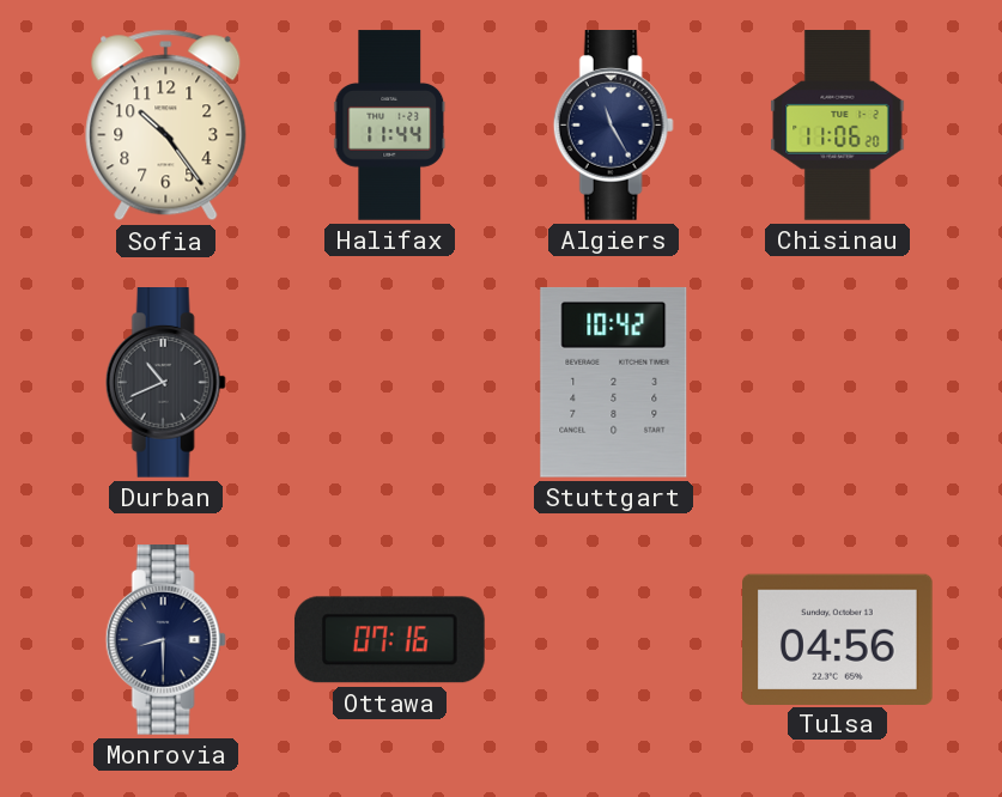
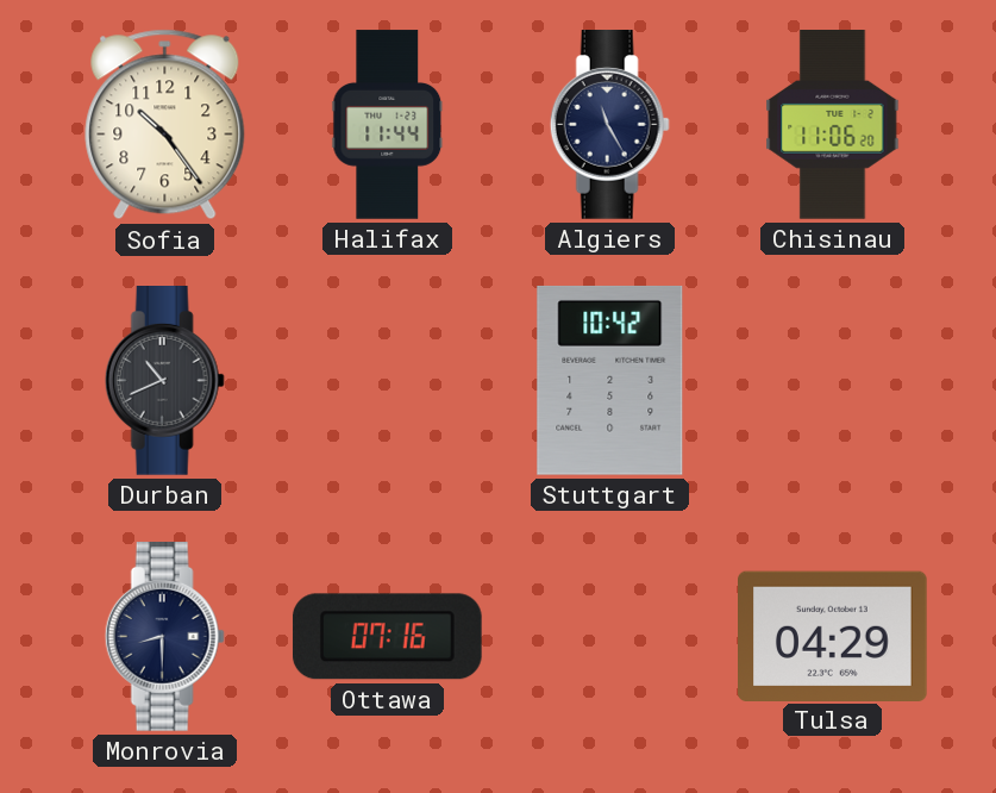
Tulsa: 04:56 -> 04:29 (833, 636)
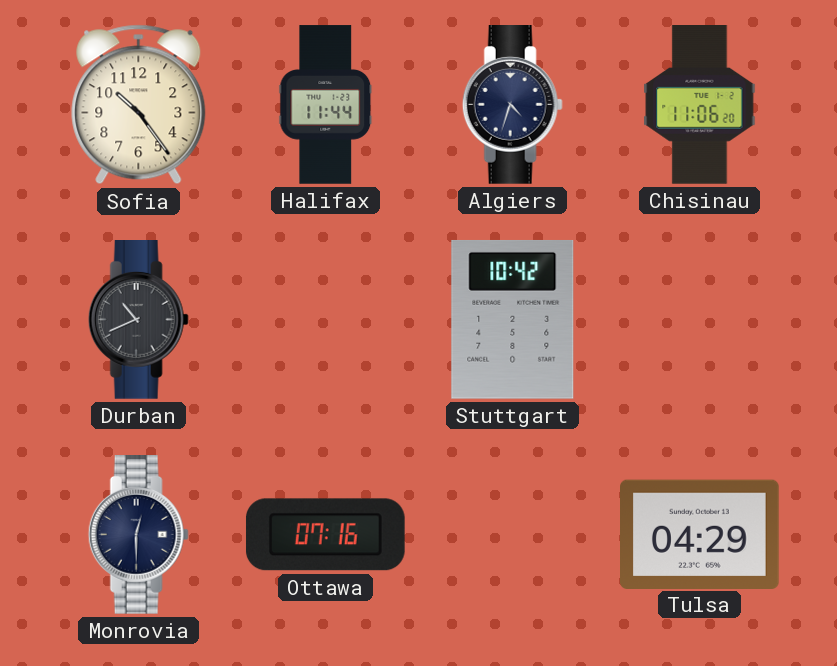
Algiers: 11:25 -> 4:33 (512, 105)
Monrovia: 8:30 -> 12:30 (138, 535)
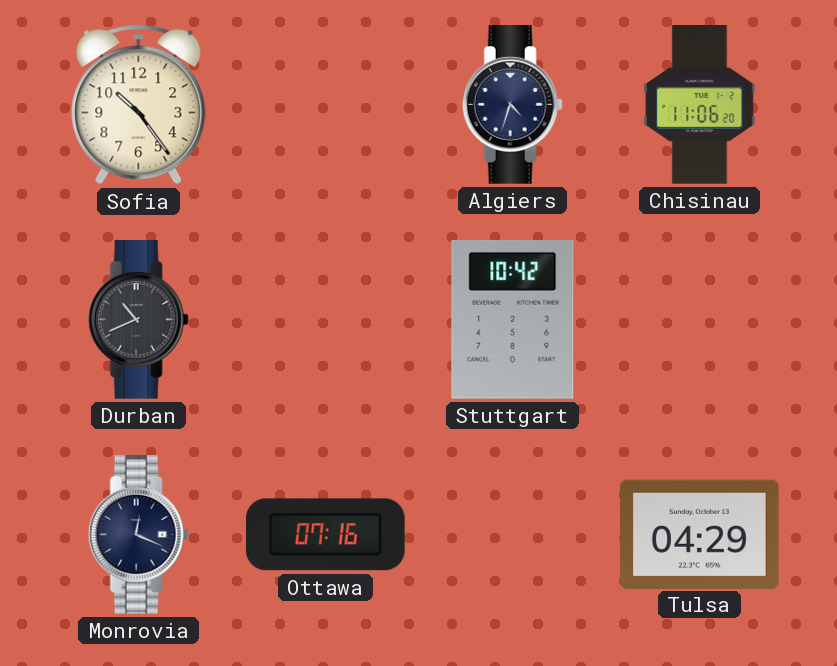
Halifax: 11:44 -> none (326, 105)
Monrovia: 12:30 -> 12:19 (138, 535)
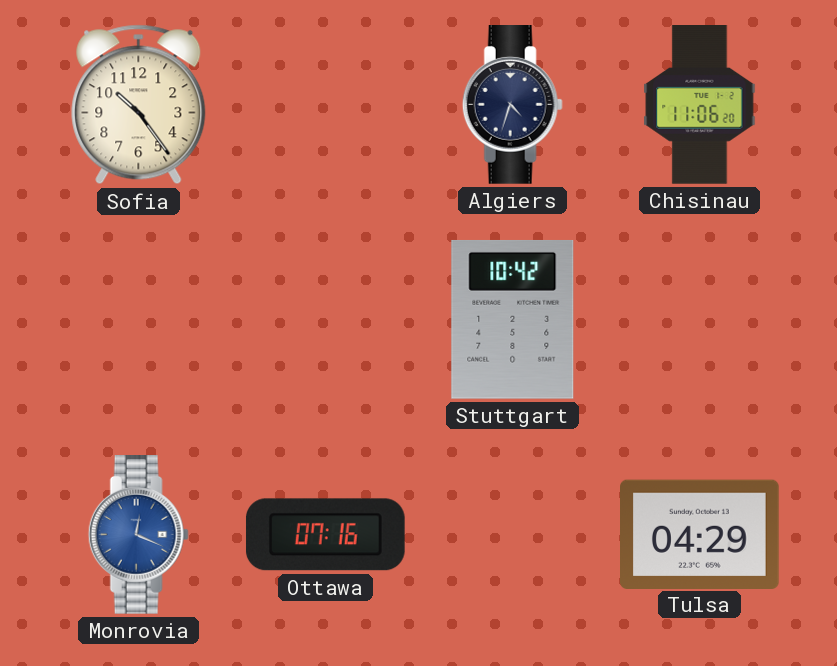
Durban: 10:41 -> none (138, 320)
Monrovia dial: navy -> blue (138, 535)
